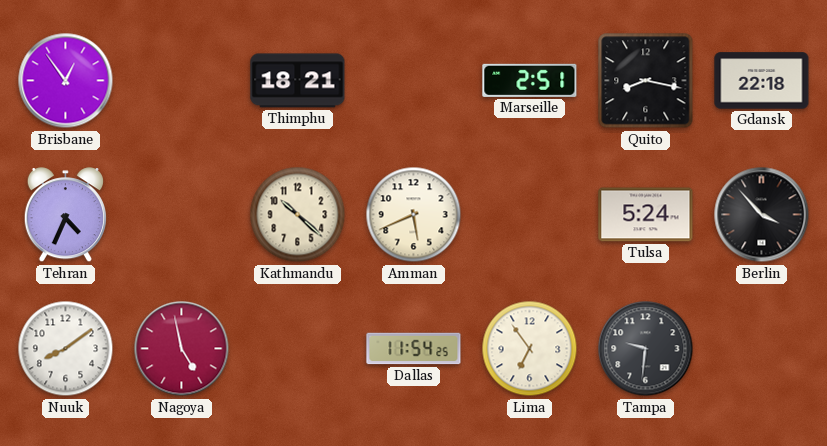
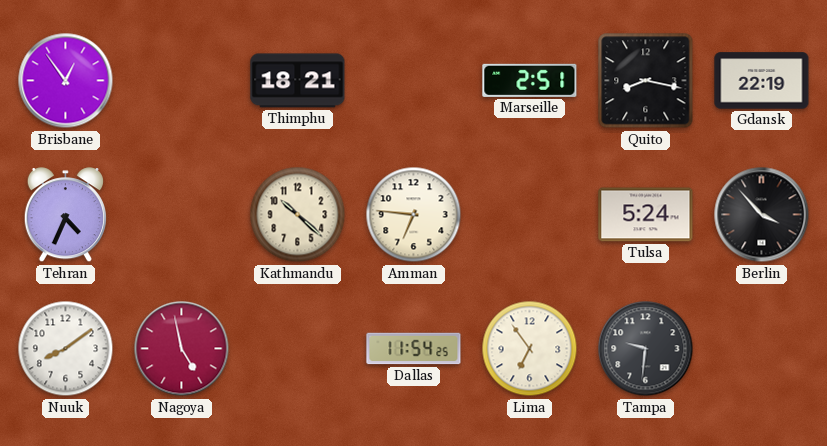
Gdansk: 22:18 -> 22:19 (762, 81)
Amman: 5:41 -> 6:46 (414, 215)
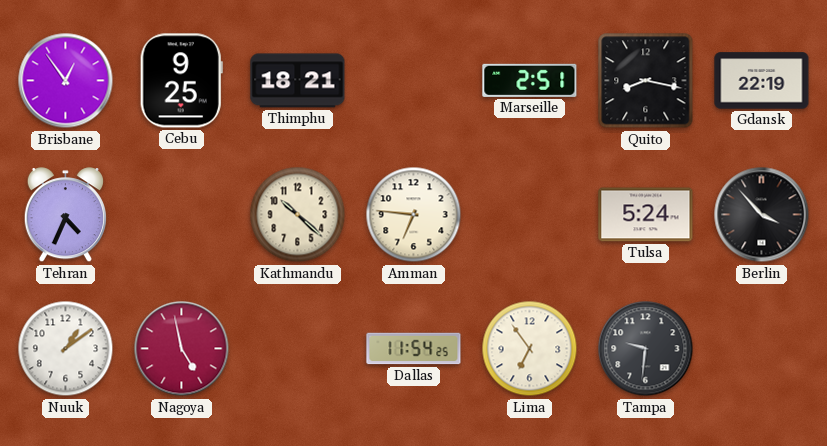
Cebu: none -> 9:25 (181, 81)
Nuuk: 8:09 -> 1:09 (66, 349)
